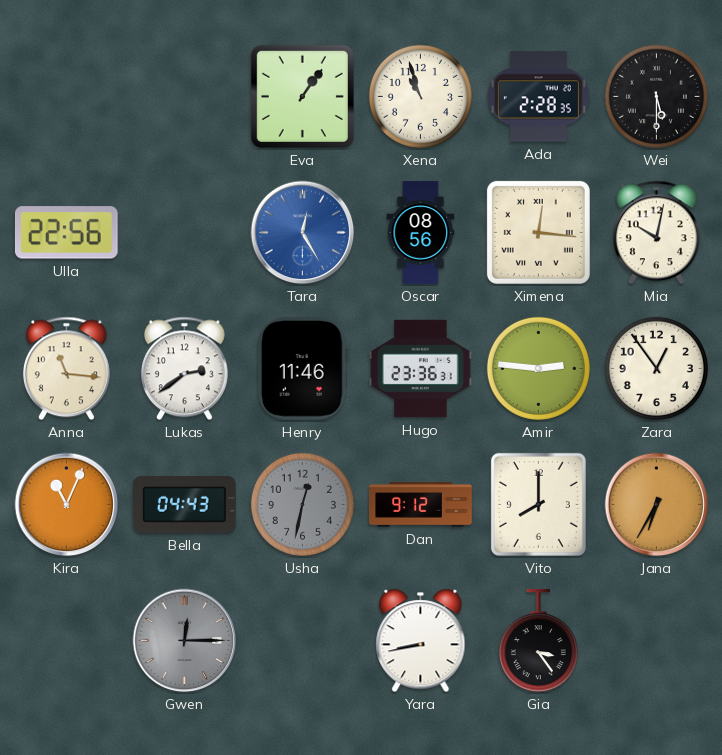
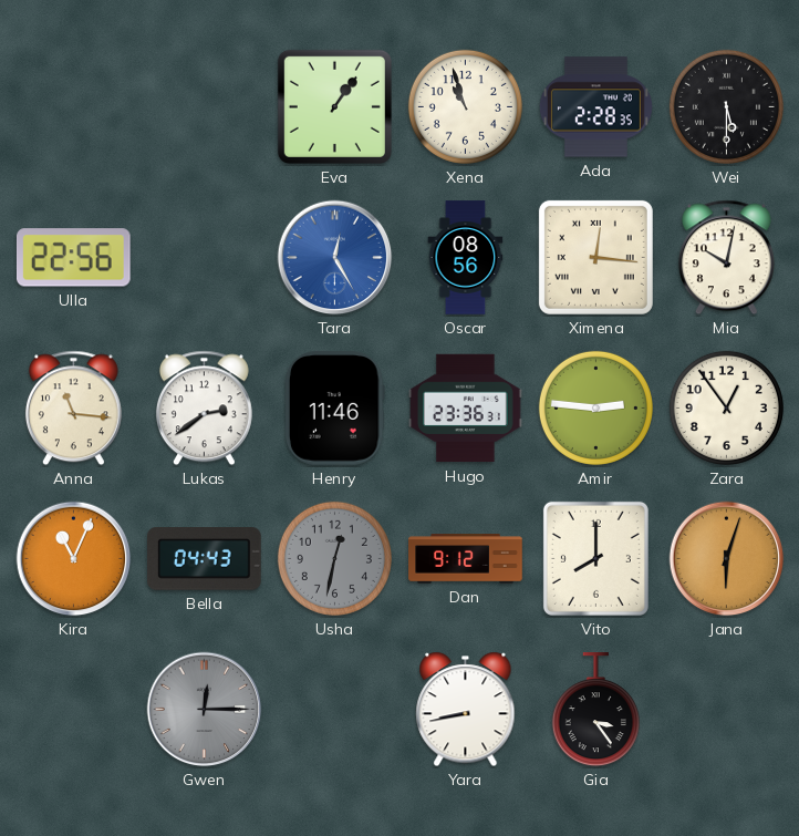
Jana: 6:35 -> 6:03 (727, 559)
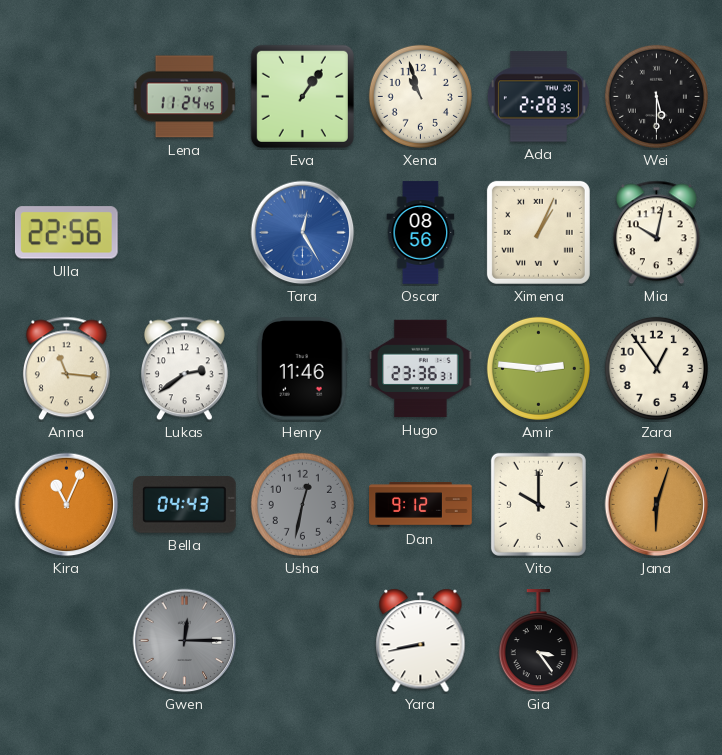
Lena: none -> 11:24 (184, 97)
Ximena: 12:16 -> 1:04 (538, 232)
Vito: 8:00 -> 10:00 (538, 504)
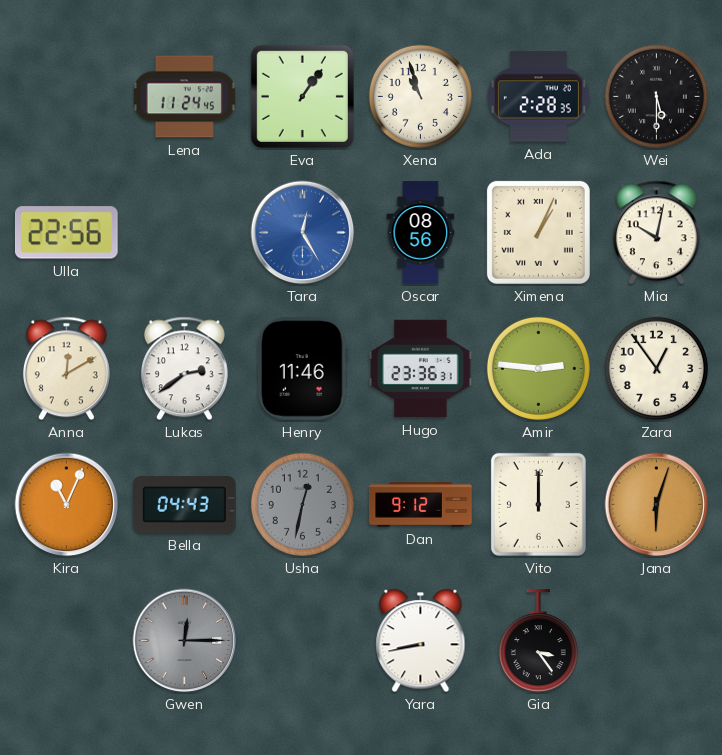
Anna: 11:16 -> 12:10 (66, 369)
Vito: 10:00 -> 12:00 (538, 504)
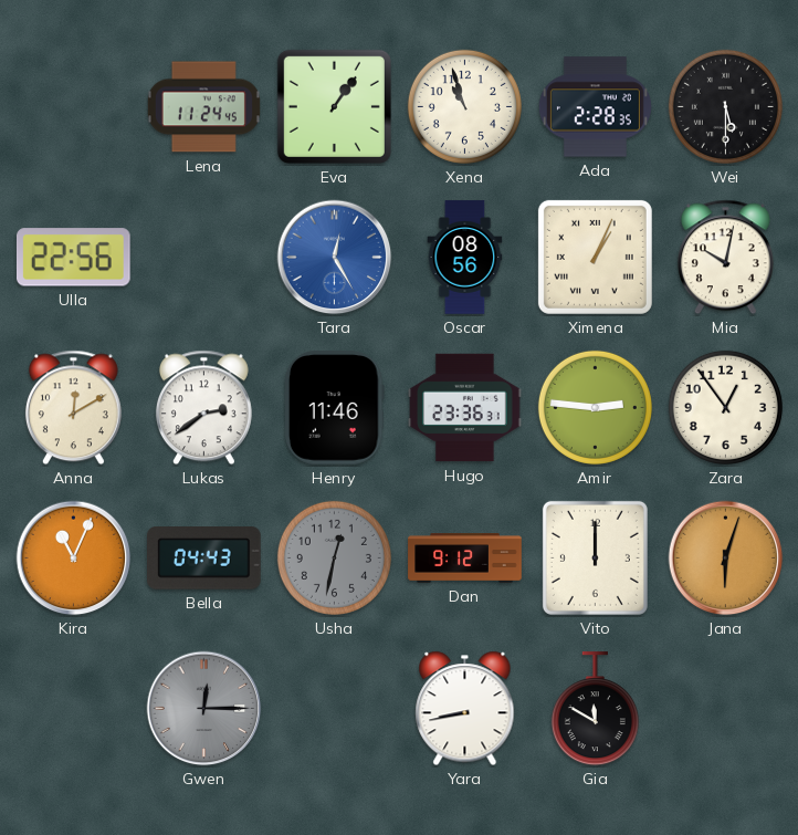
Gia: 3:24 -> 11:50 (595, 709)
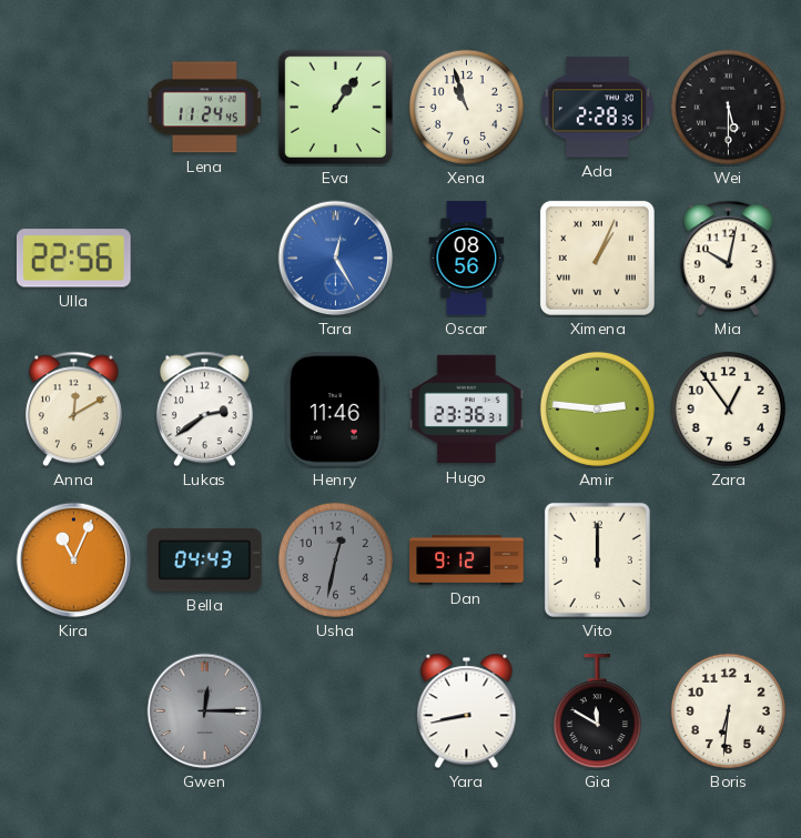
Jana: 6:03 -> none (726, 559)
Boris: none -> 6:31 (728, 710)
